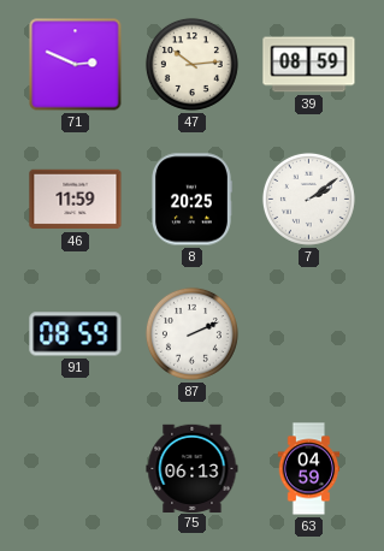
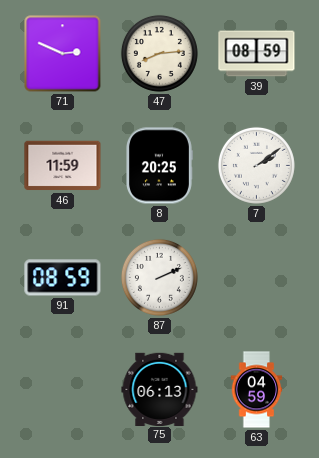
47: 10:14 -> 8:14 (159, 53)
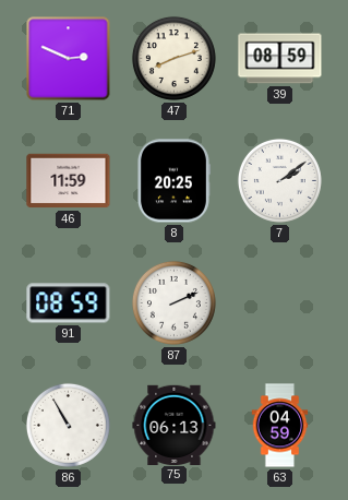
47: 8:14 -> 8:12 (173, 58)
86: none -> 10:55 (68, 425)
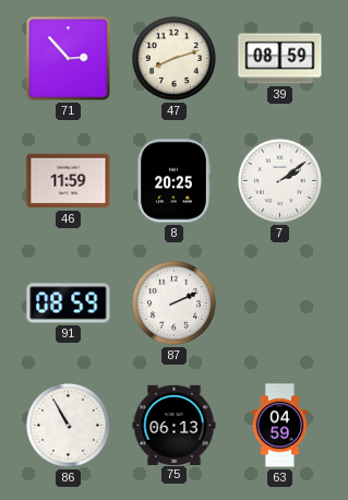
71: 2:49 -> 2:53 (69, 59)
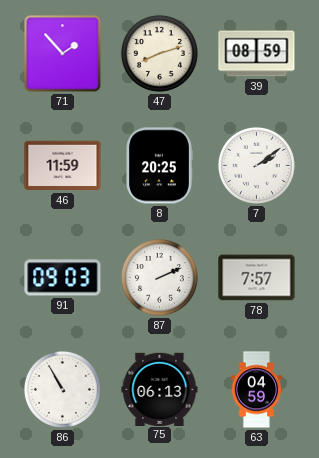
71: 2:53 -> 1:53 (63, 54)
91: 08:59 -> 09:03 (63, 278)
78: none -> 7:57 (257, 278)
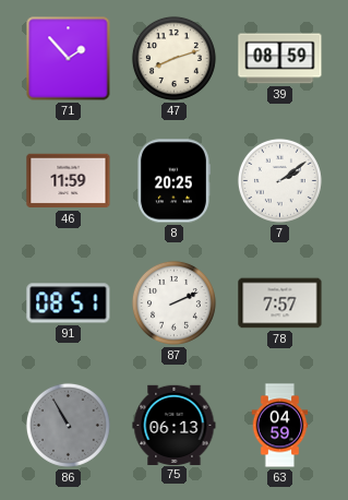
91: 09:03 -> 08:51 (69, 303)
86 dial: white -> grey (68, 425)
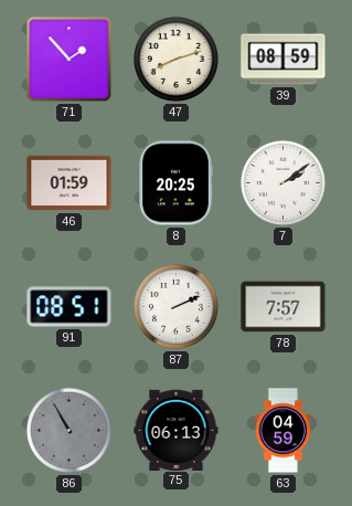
46: 11:59 -> 01:59 (70, 183)
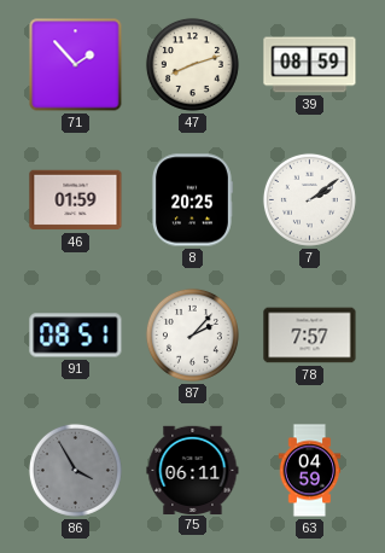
87: 2:11 -> 2:07 (192, 334)
86: 10:55 -> 3:55 (75, 470)
75: 06:13 -> 06:11 (193, 470)
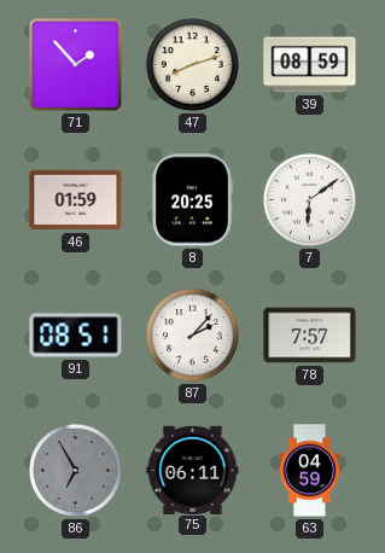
7: 2:09 -> 6:09 (309, 199)
86: 3:55 -> 6:55 (75, 470)
